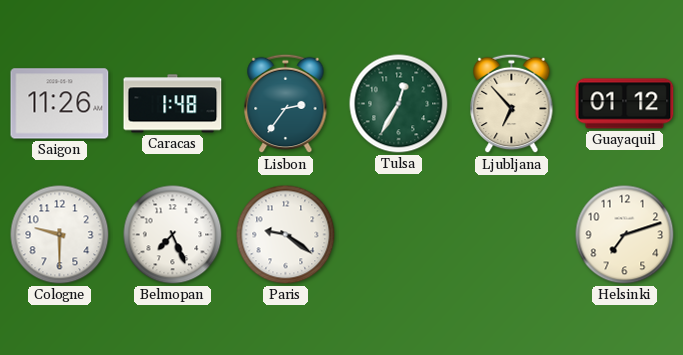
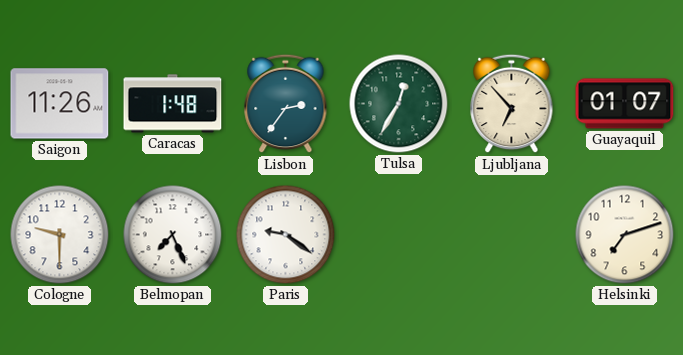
Guayaquil: 01:12 -> 01:07 (625, 104)
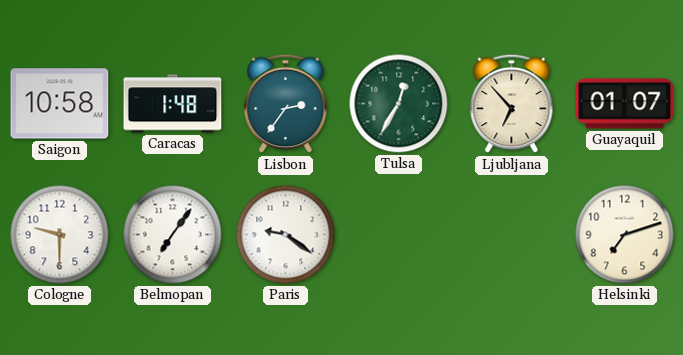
Saigon: 11:26 -> 10:58 (60, 104)
Belmopan: 7:26 -> 7:06 (173, 235)
